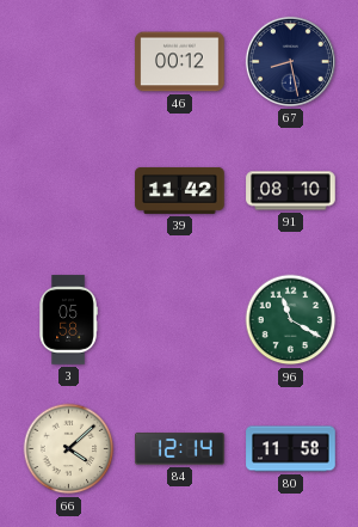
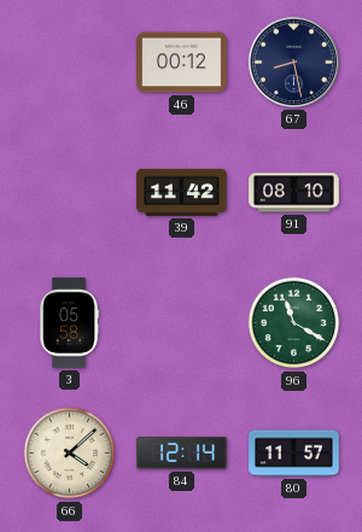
80: 11:58 -> 11:57 (294, 454)
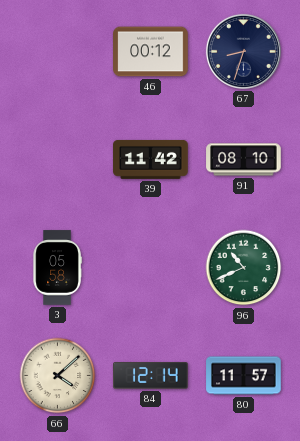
67: 8:28 -> 8:33 (243, 51)
96: 11:20 -> 10:41 (244, 268)
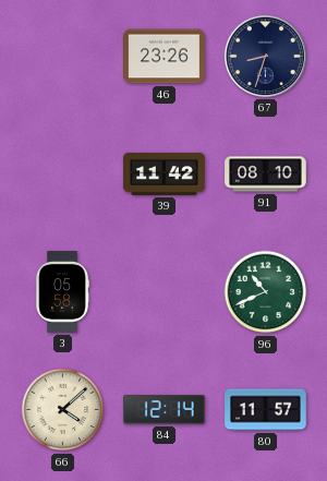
46: 00:12 -> 23:26 (165, 57)
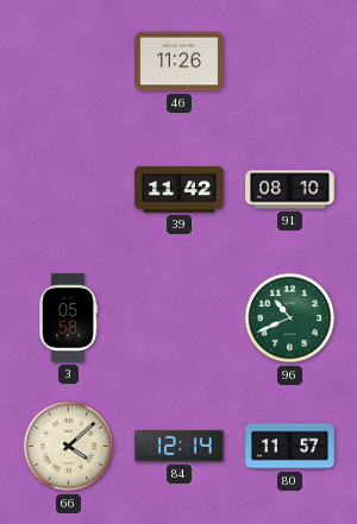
46: 23:26 -> 11:26 (180, 62)
67: 8:33 -> none (265, 56)
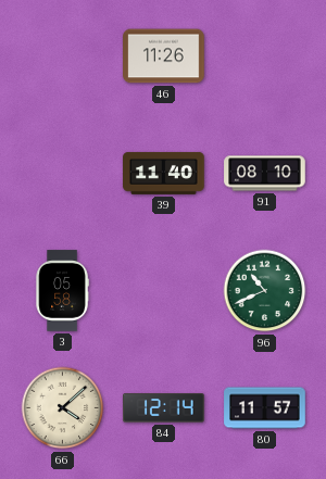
39: 11:42 -> 11:40 (164, 173)
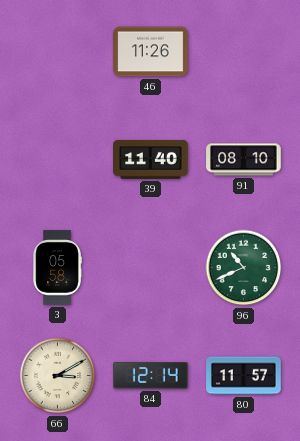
66: 4:08 -> 3:10 (58, 376)
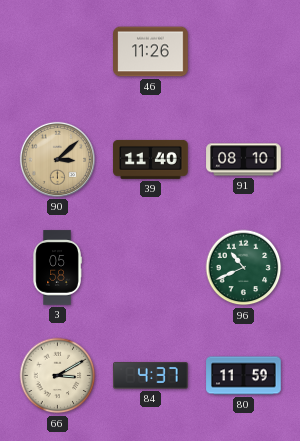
90: none -> 3:08 (57, 159)
84: 12:14 -> 4:37 (151, 376)
80: 11:57 -> 11:59 (244, 376)
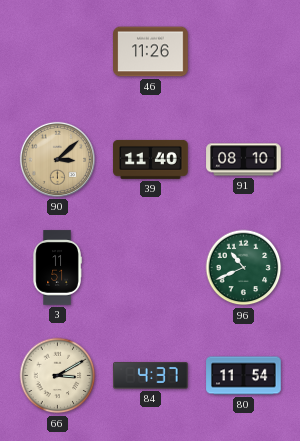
3: 05:58 -> 11:51 (57, 268)
80: 11:59 -> 11:54 (244, 376)
